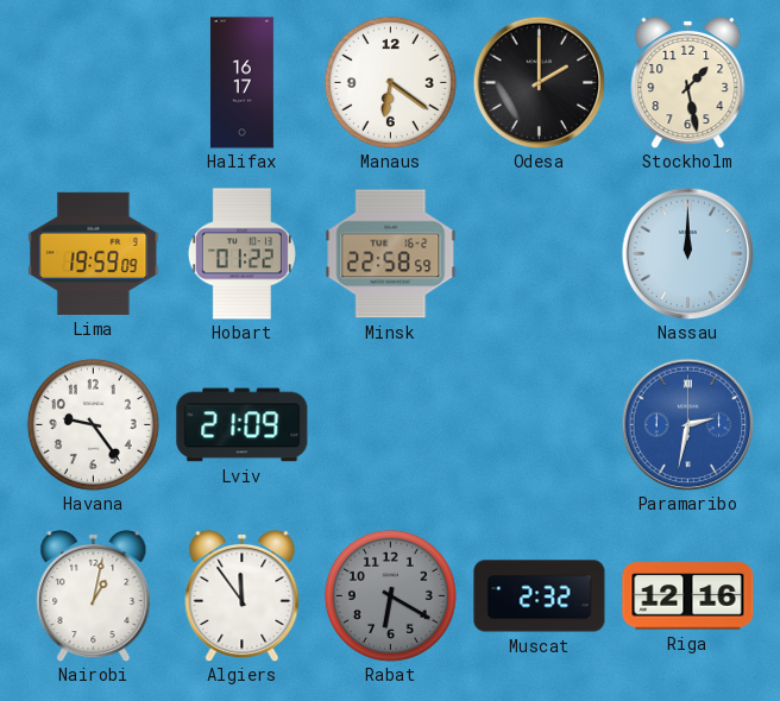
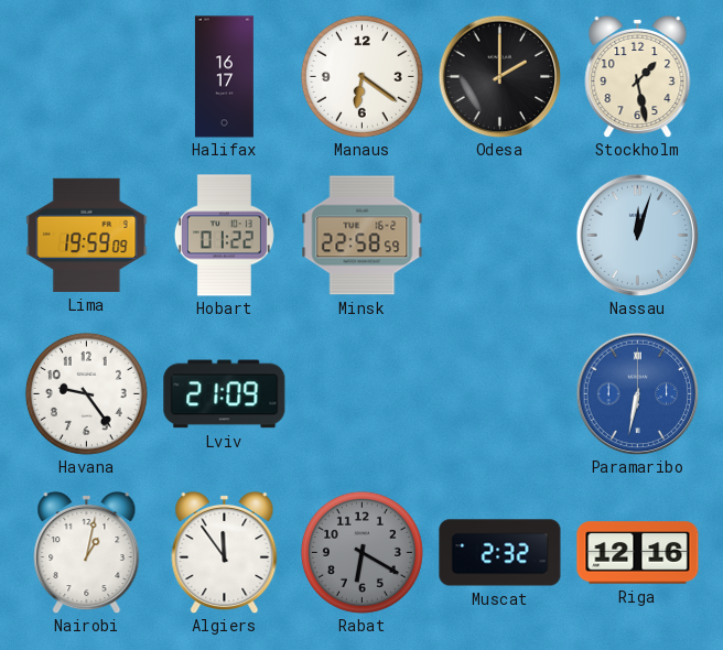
Nassau: 12:00 -> 12:03 (637, 235)
Paramaribo: 2:32 -> 6:32 (637, 393)
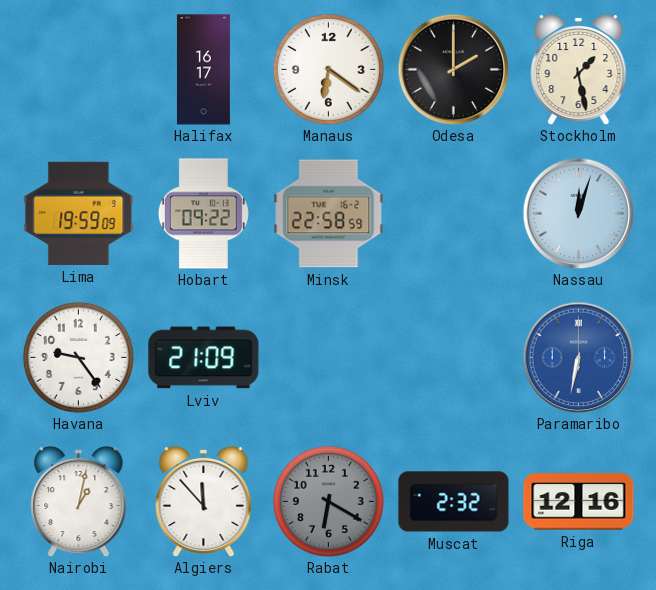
Hobart: 01:22 -> 09:22 (203, 214)
Algiers: 11:54 -> 11:53 (204, 501)
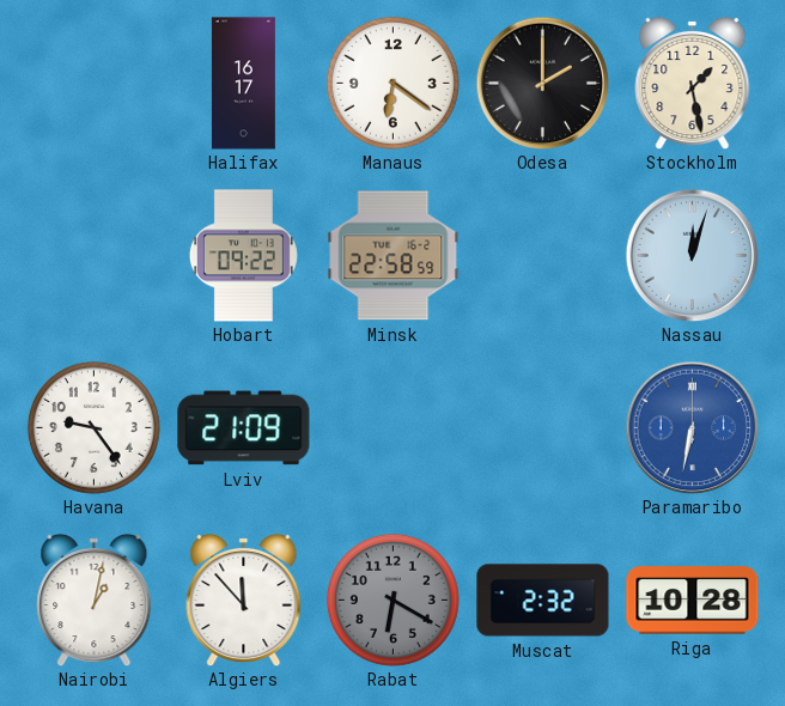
Lima: 19:59 -> none (79, 213)
Riga: 12:16 -> 10:28 (693, 601)
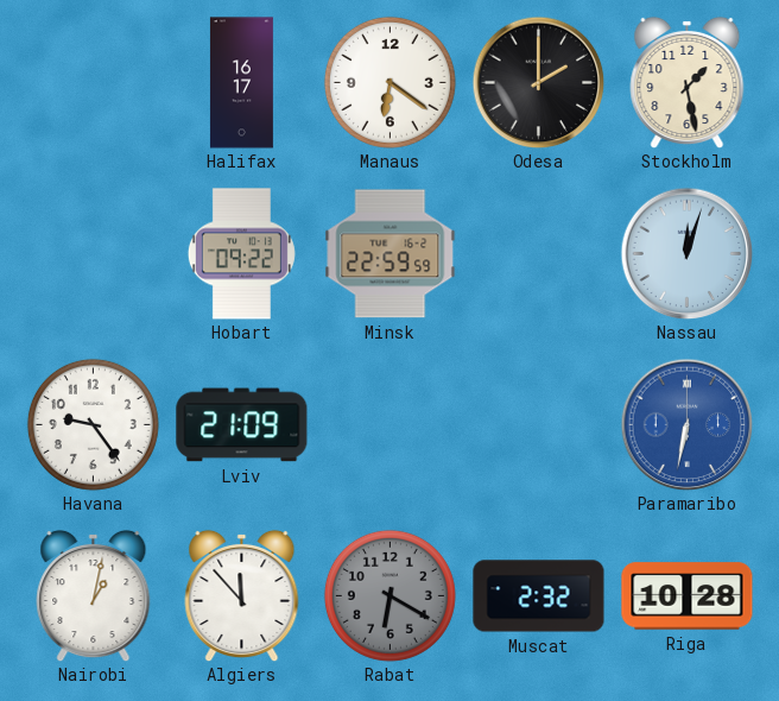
Minsk: 22:58 -> 22:59 (391, 254)
